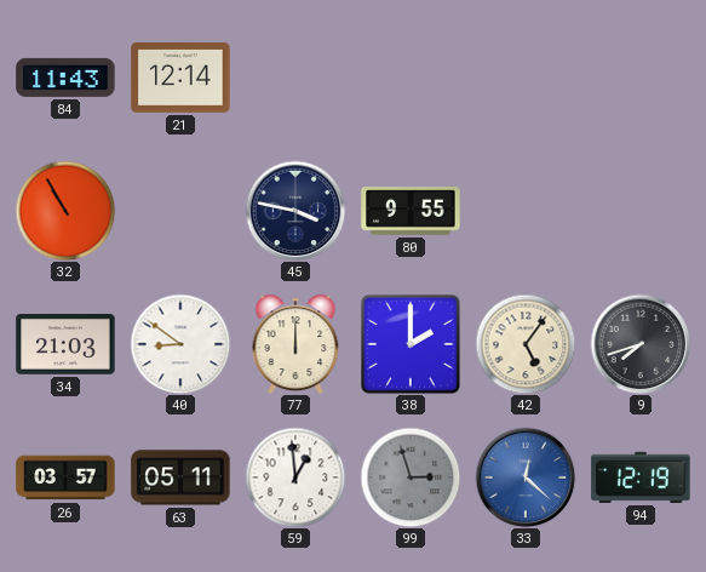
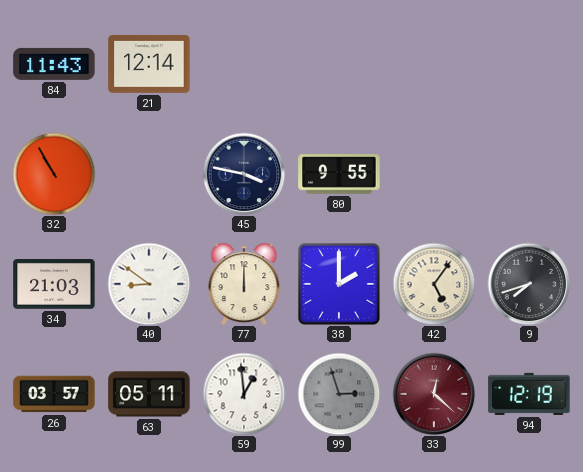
33 dial: blue -> burgundy (434, 394)
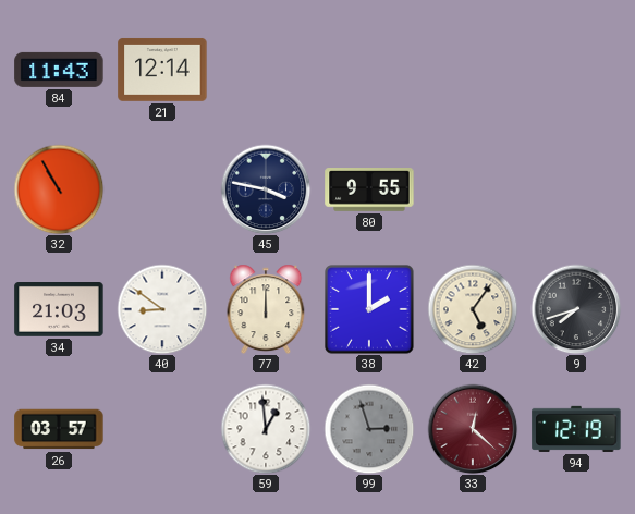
63: 05:11 -> none (149, 394)
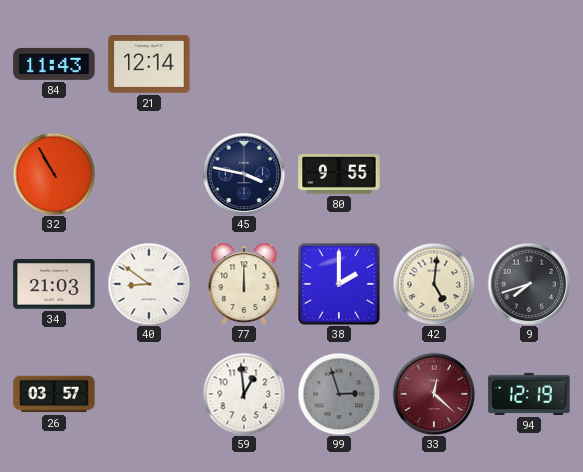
42: 5:06 -> 5:01 (434, 284)
